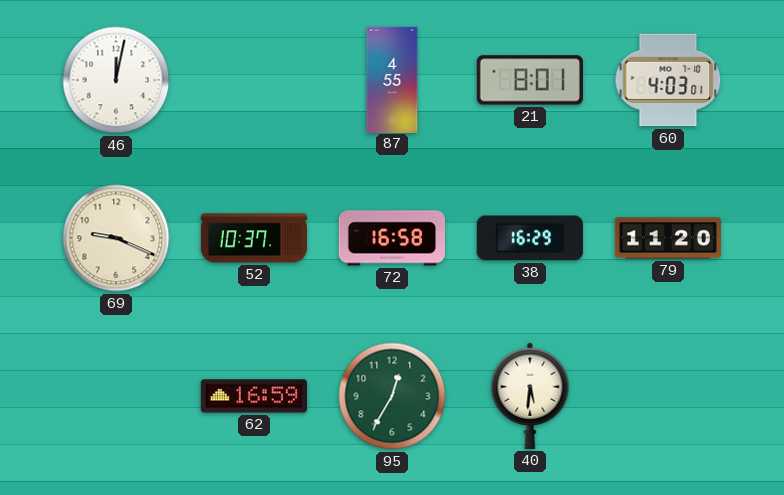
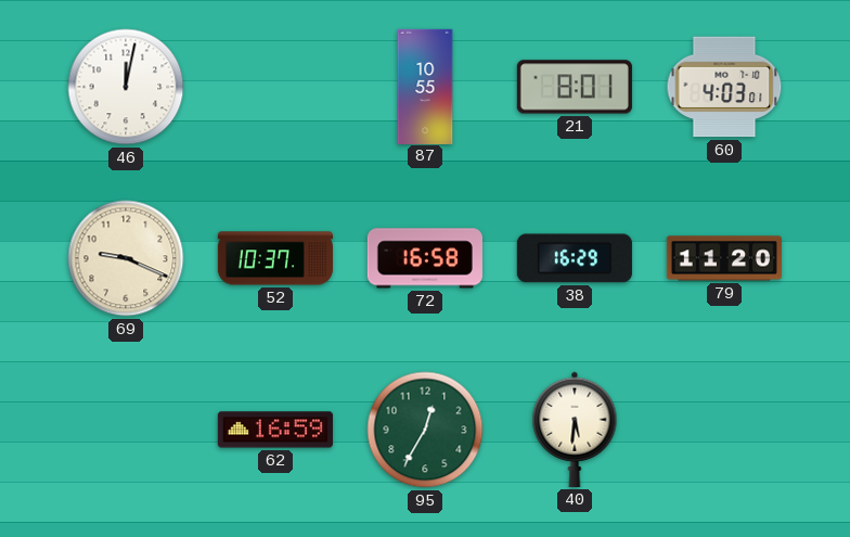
87: 4:55 -> 10:55 (425, 86)
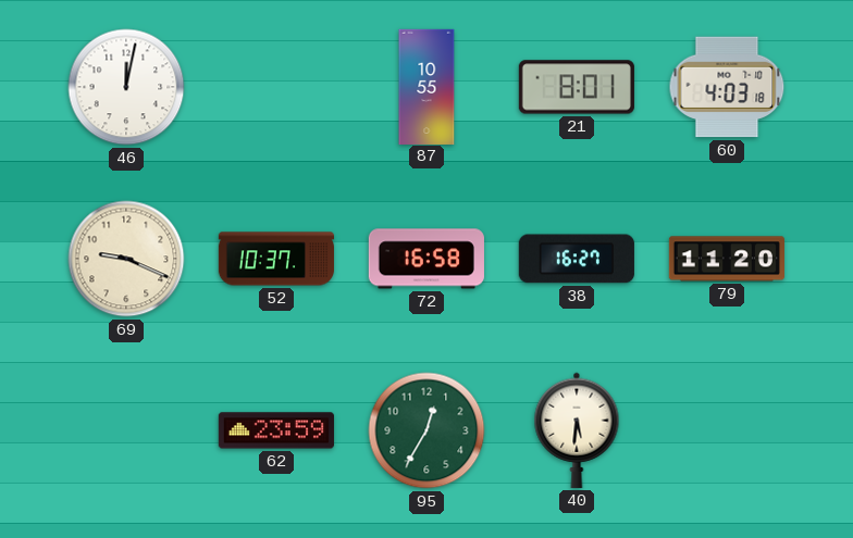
60: 4:03:01 -> 4:03:18 (727, 87)
38: 16:29 -> 16:27 (577, 259)
62: 16:59 -> 23:59 (276, 430)
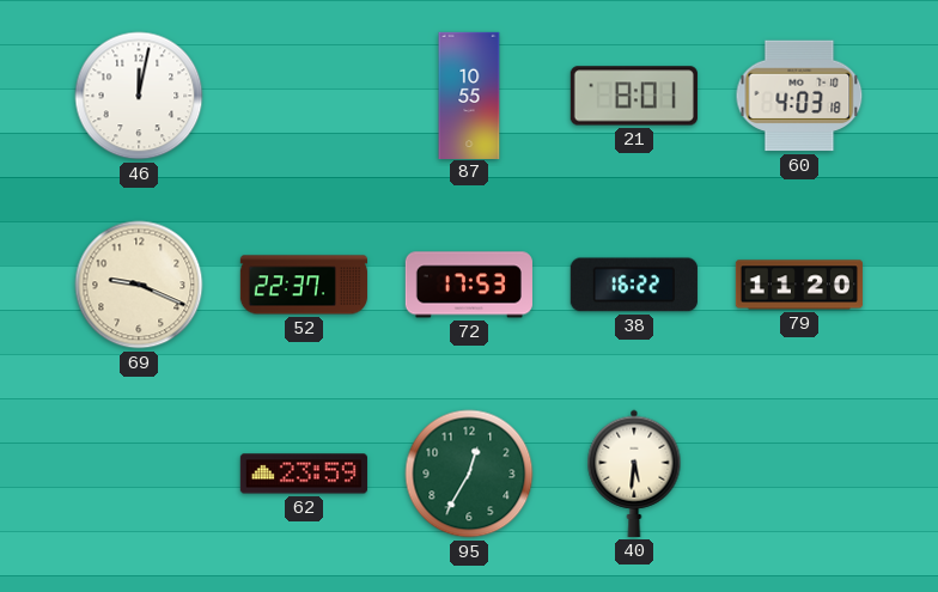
52: 10:37 -> 22:37 (303, 285)
72: 16:58 -> 17:53 (469, 285)
38: 16:27 -> 16:22 (634, 285)
